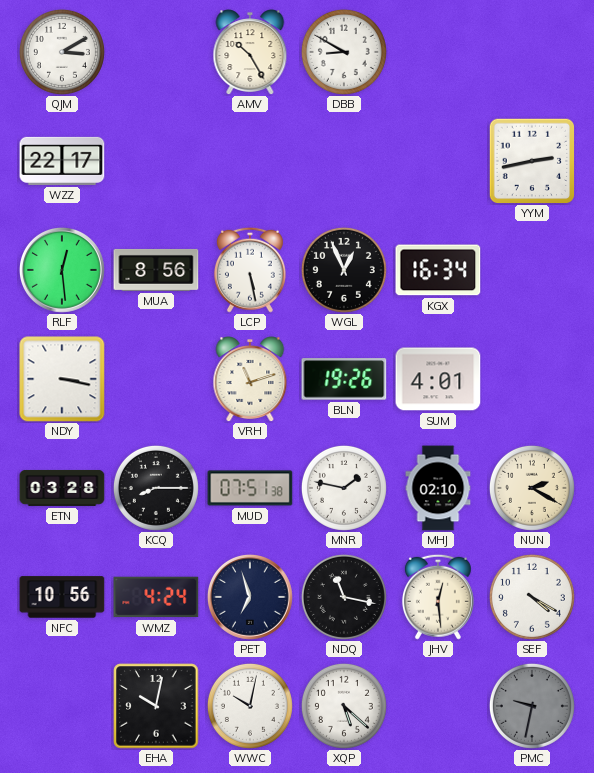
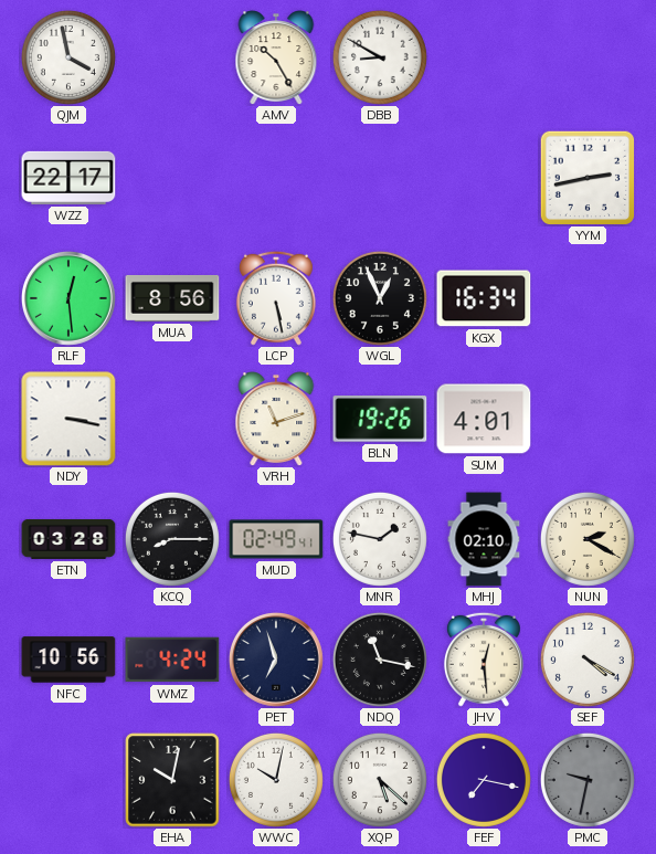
QJM: 3:10 -> 3:58 (68, 57)
MUD: 07:51 -> 02:49 (276, 539)
FEF: none -> 7:17 (484, 780)
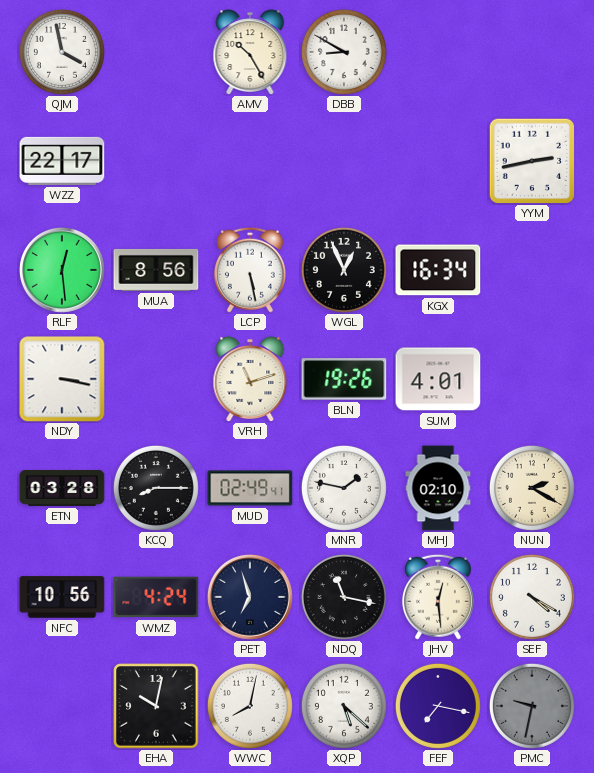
WWC: 10:02 -> 8:02 (250, 706)
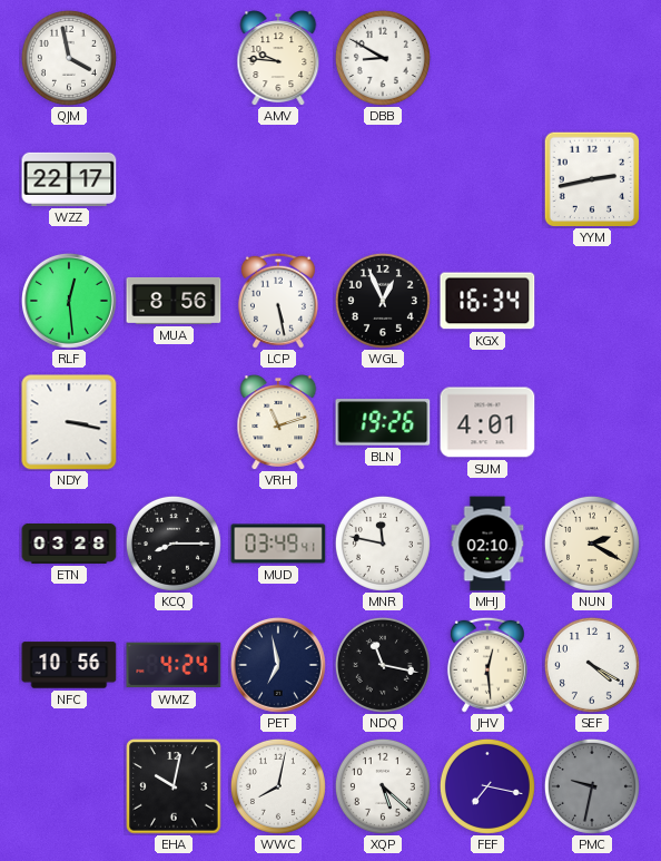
AMV: 10:25 -> 9:46 (278, 58)
MUD: 02:49 -> 03:49 (278, 544)
MNR: 1:47 -> 11:47 (383, 544)
PET: 6:57 -> 6:58 (278, 665)
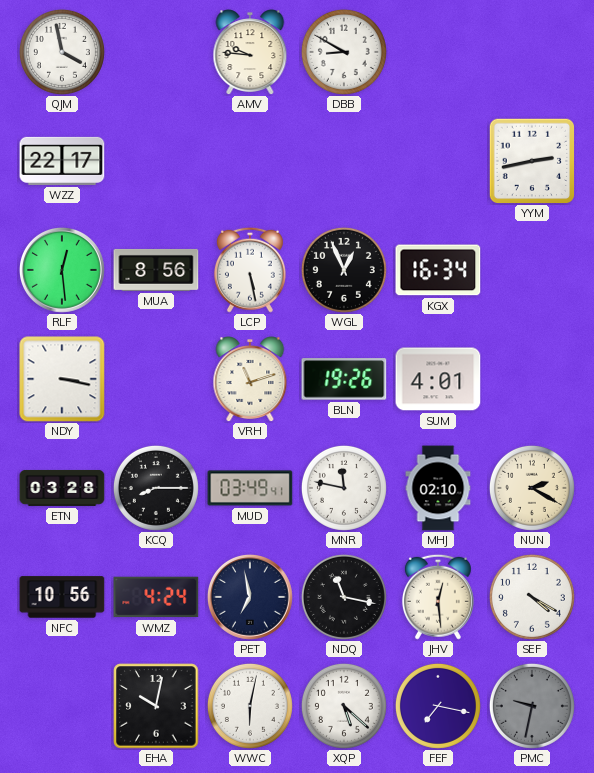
WWC: 8:02 -> 6:02 (250, 706)
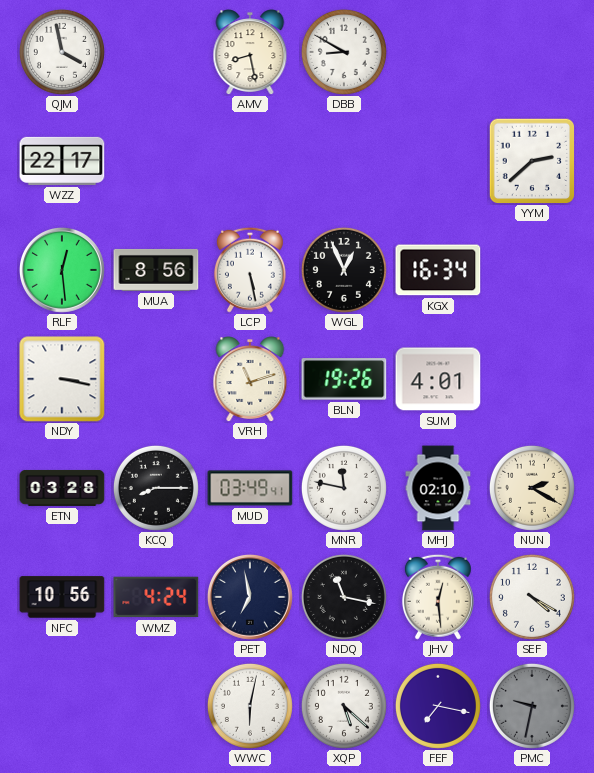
AMV: 9:46 -> 8:28 (250, 52)
YYM: 2:43 -> 2:38 (532, 161)
EHA: 10:02 -> none (156, 706)
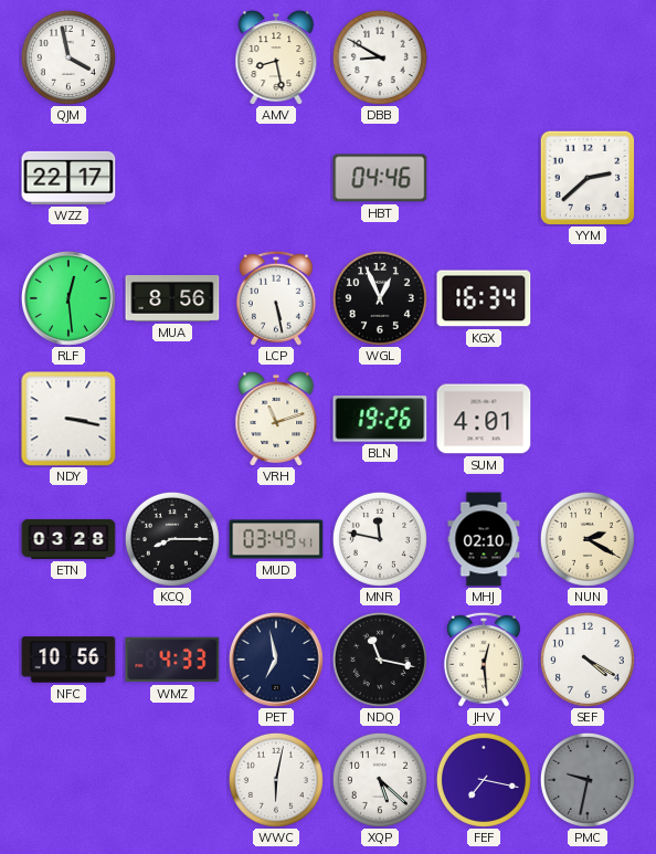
HBT: none -> 04:46 (380, 178)
WMZ: 4:24 -> 4:33 (172, 660)
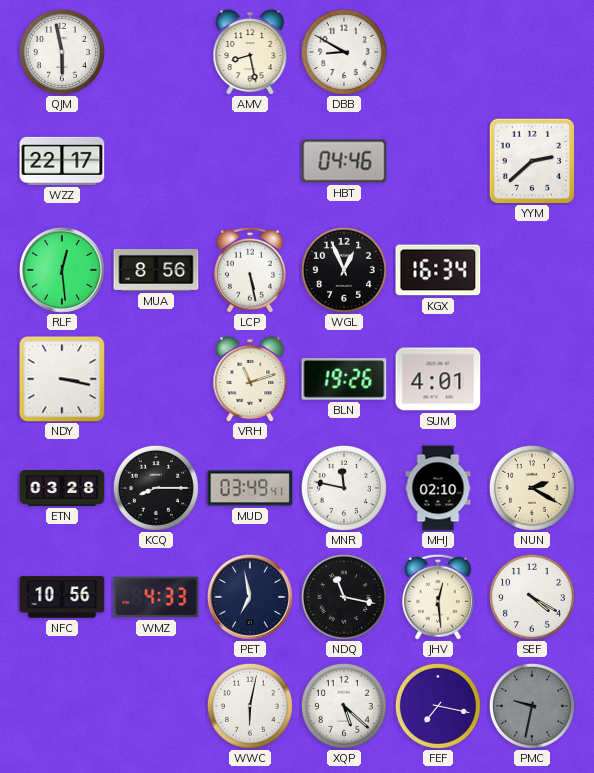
QJM: 3:58 -> 5:58 (62, 52)
